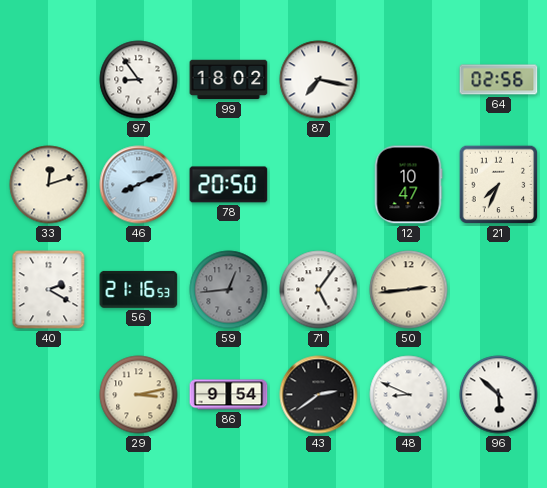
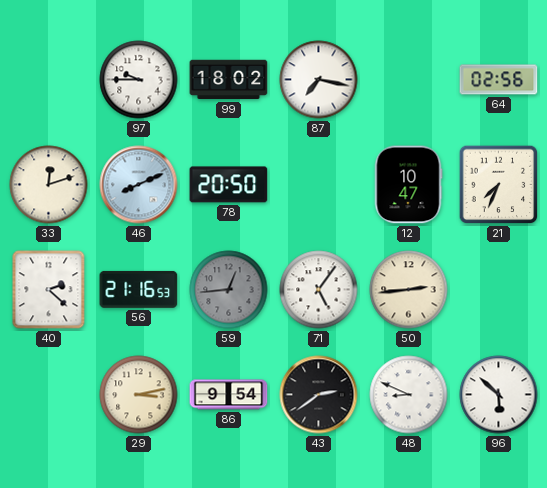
97: 8:54 -> 9:45 (139, 80)
40: 2:20 -> 2:22 (49, 290)
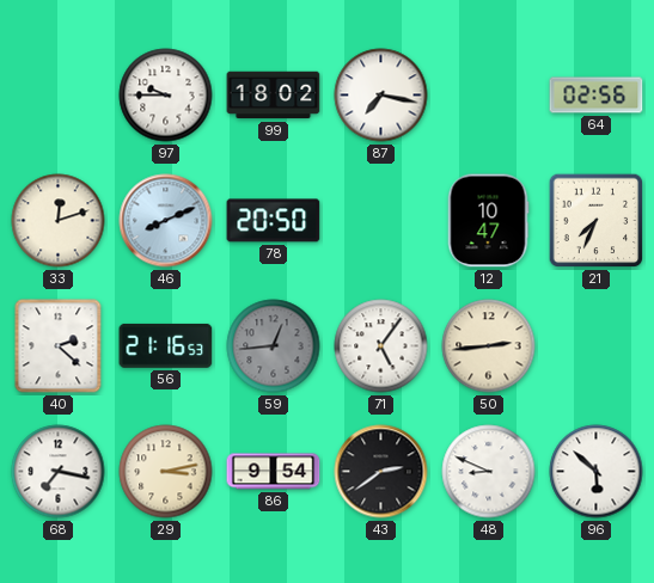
68: none -> 7:17 (59, 472)
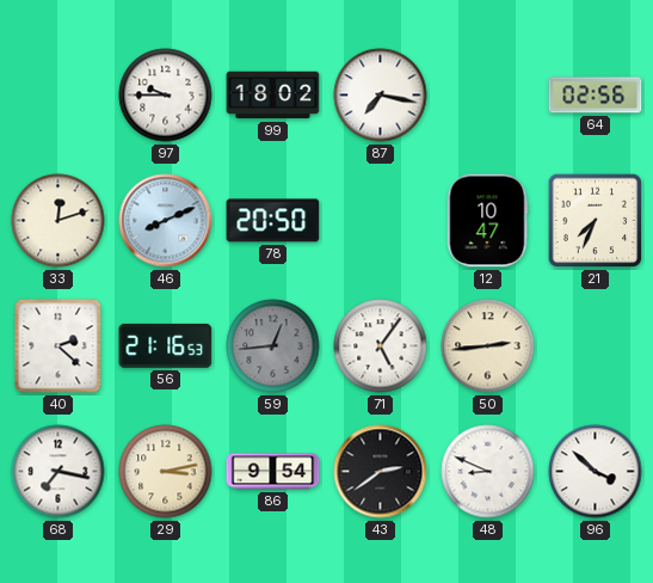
96: 5:52 -> 3:52 (596, 472)
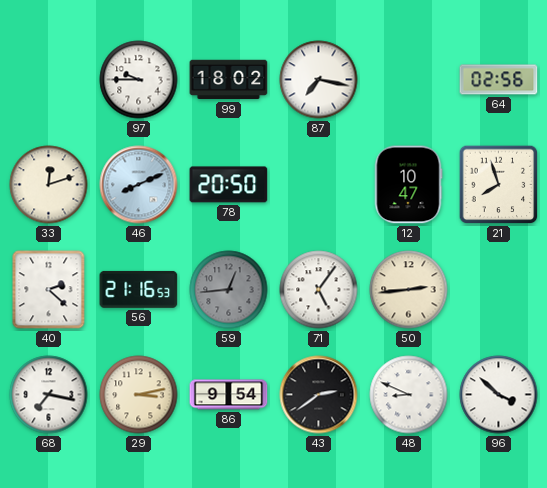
21: 7:34 -> 7:57 (499, 185)
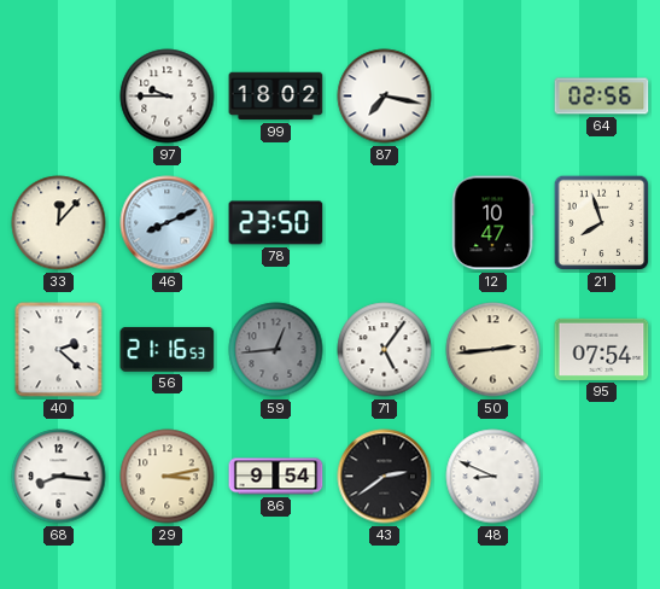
33: 12:12 -> 12:07 (59, 223)
78: 20:50 -> 23:50 (276, 223)
95: none -> 07:54 (602, 349)
68: 7:17 -> 8:16 (59, 477)
96: 3:52 -> none (499, 395)
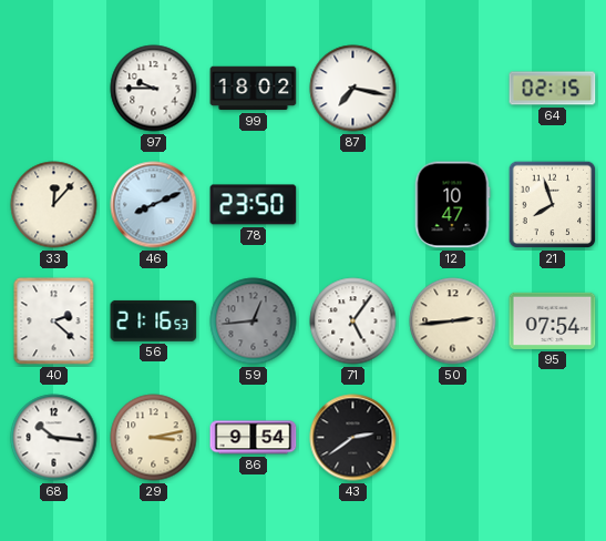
64: 02:56 -> 02:15 (553, 89)
68: 8:16 -> 10:16 (54, 438)
48: 8:49 -> none (493, 477)
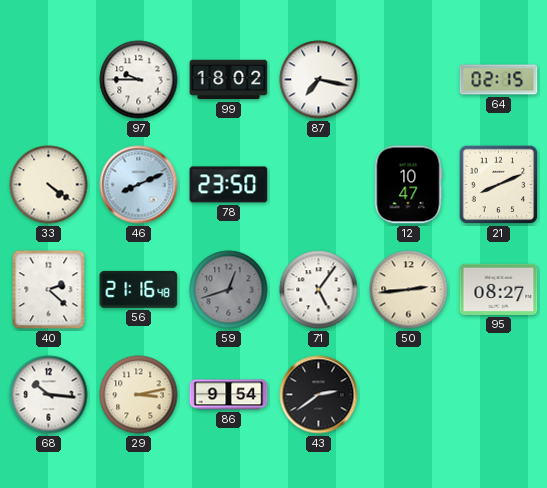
33: 12:07 -> 4:21 (49, 185)
21: 7:57 -> 8:11 (499, 185)
56: 21:16:53 -> 21:16:48 (139, 289)
59: 12:44 -> 12:42 (229, 290)
95: 07:54 -> 08:27 (499, 289)
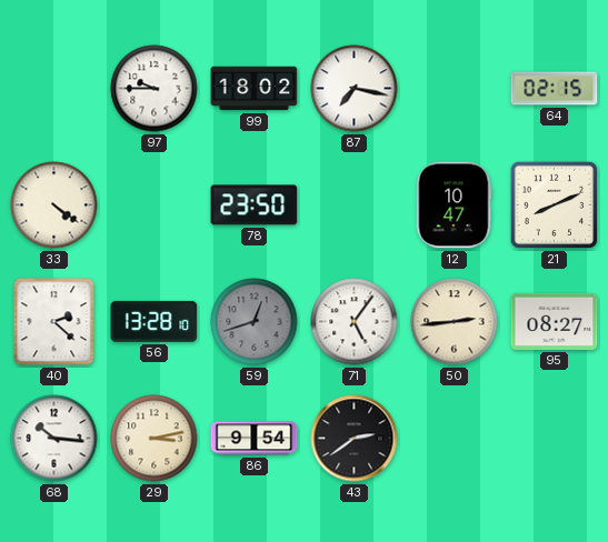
46: 8:11 -> none (139, 185)
56: 21:16 -> 13:28 (155, 321)
